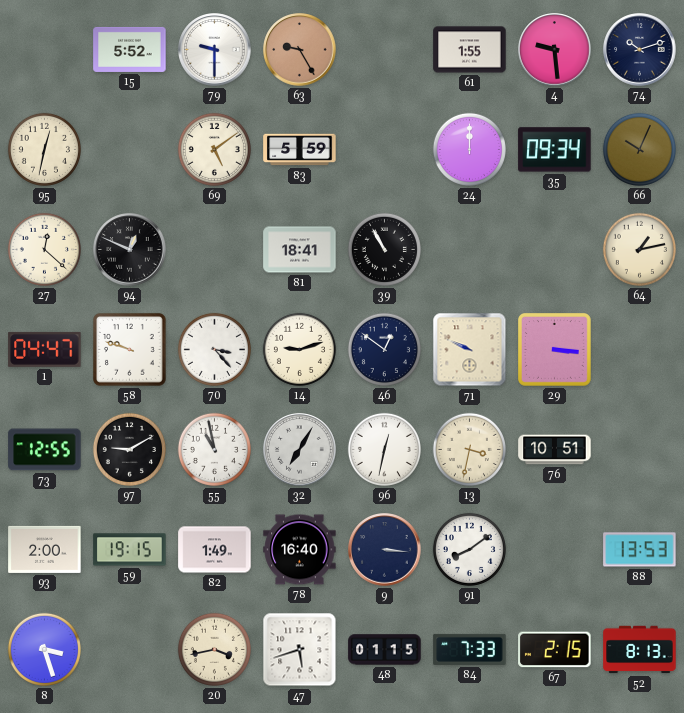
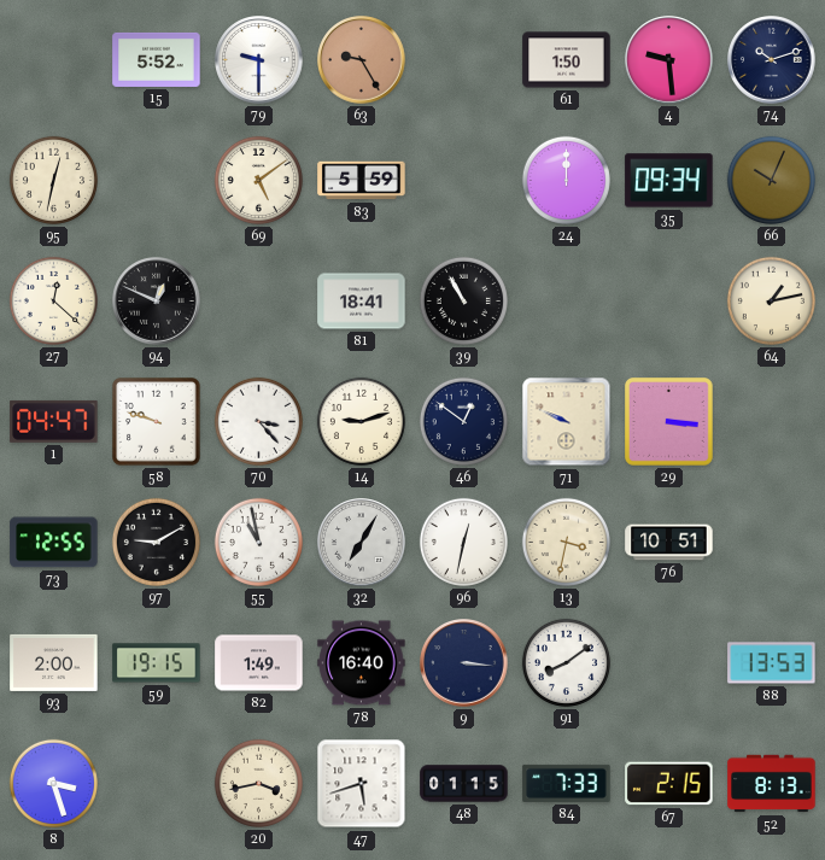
61: 1:55 -> 1:50 (567, 60)
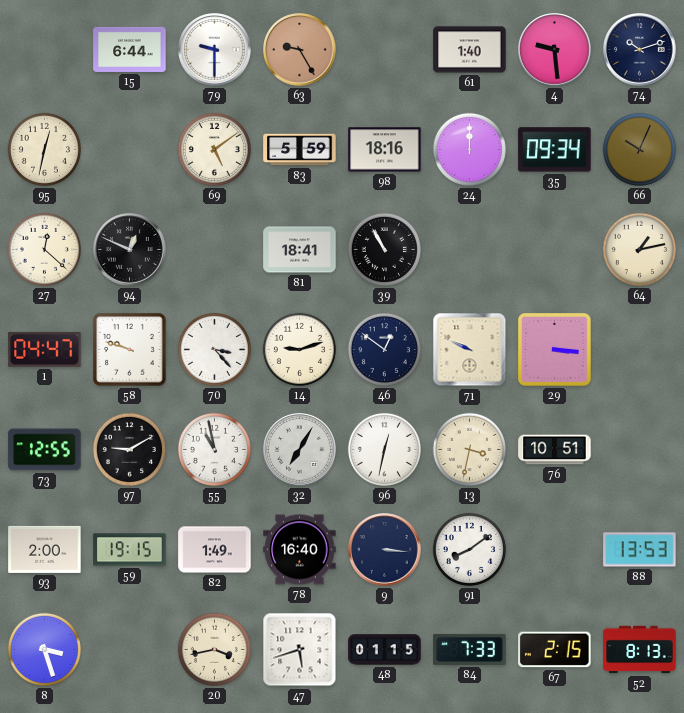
15: 5:52 -> 6:44 (130, 49)
61: 1:50 -> 1:40 (470, 50)
98: none -> 18:16 (385, 150)
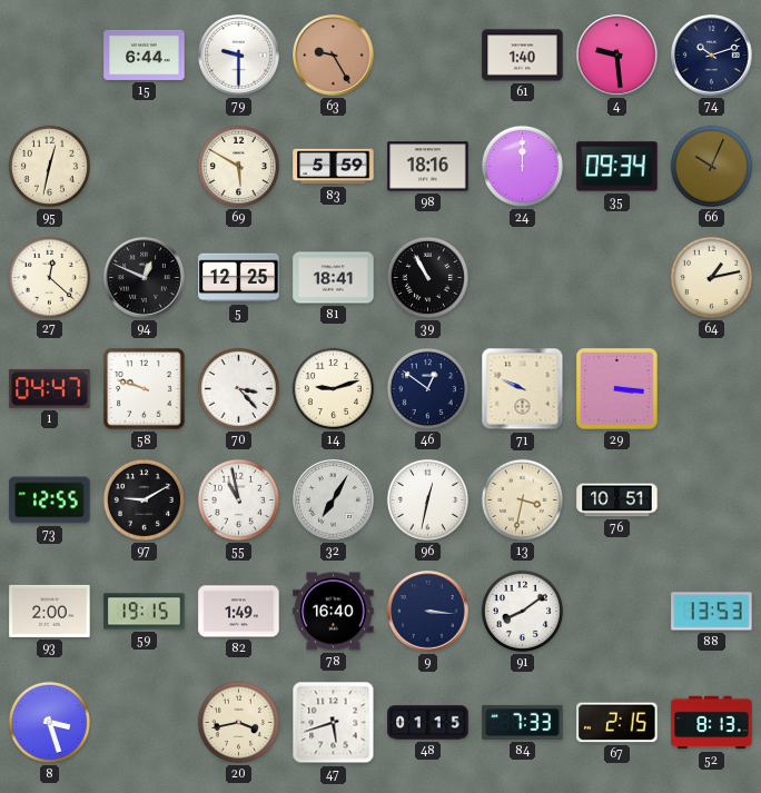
69: 5:09 -> 5:50 (238, 166)
5: none -> 12:25 (239, 278)
